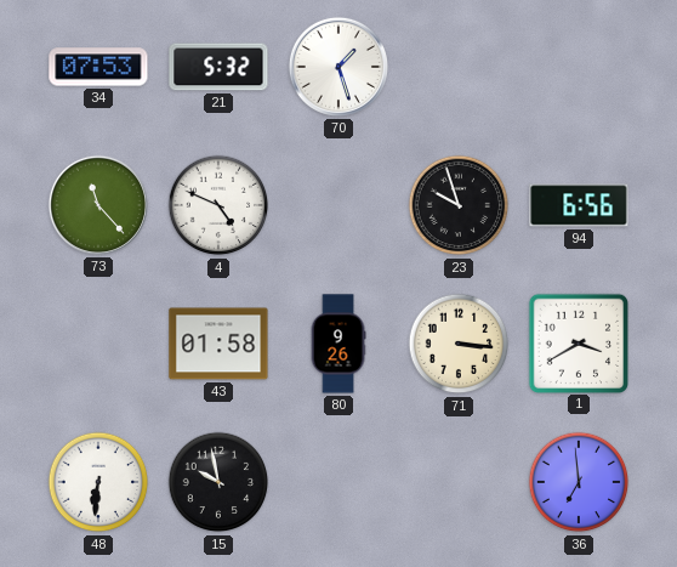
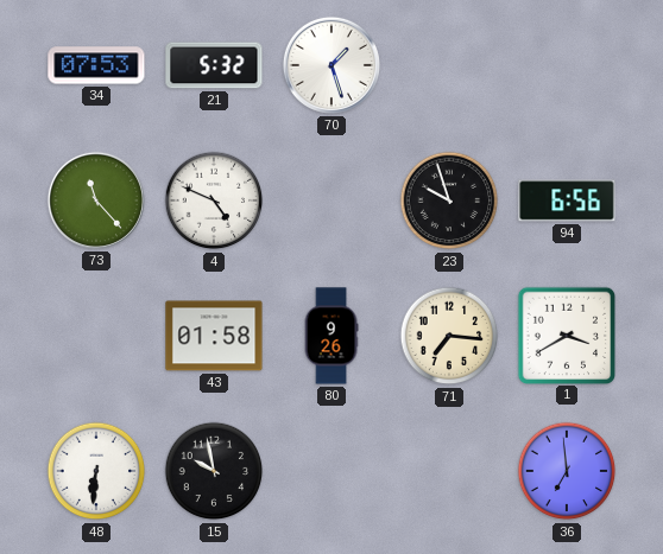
71: 3:16 -> 7:16 (449, 336)
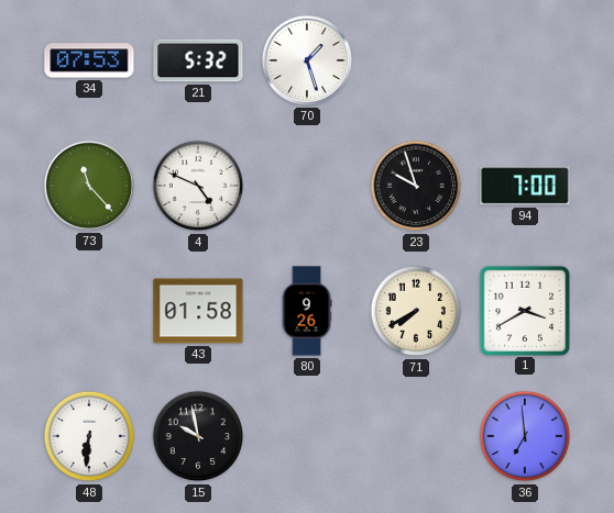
94: 6:56 -> 7:00 (525, 186)
71: 7:16 -> 7:40 (416, 311)
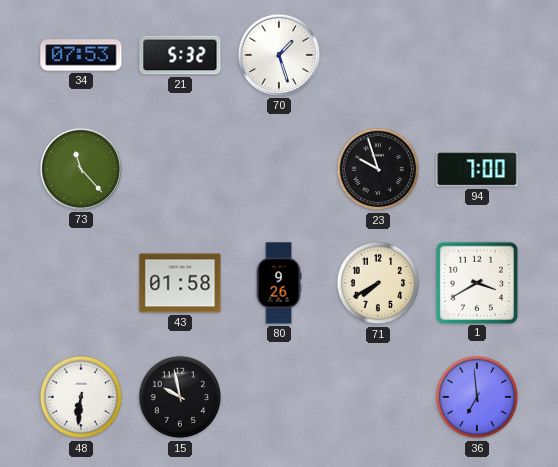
4: 4:49 -> none (198, 186)
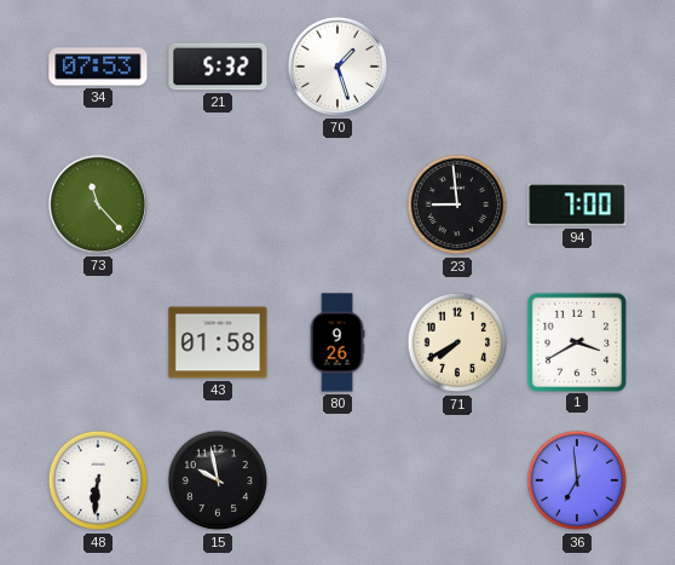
23: 9:57 -> 8:59 (457, 204)
